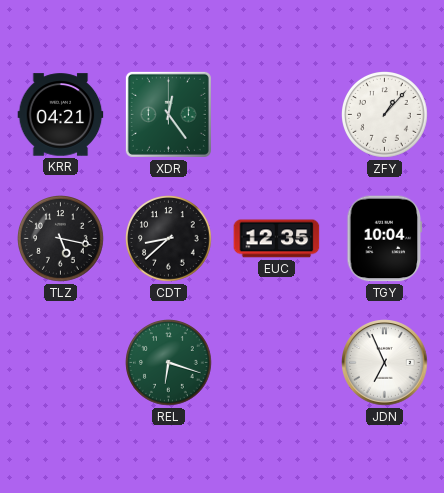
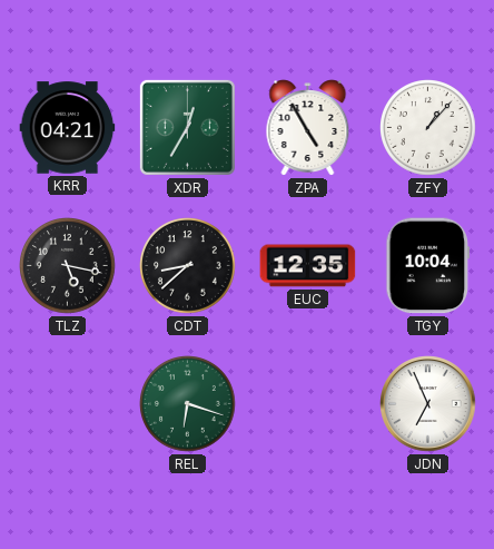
XDR: 12:24 -> 12:35 (187, 127)
ZPA: none -> 4:55 (308, 128)
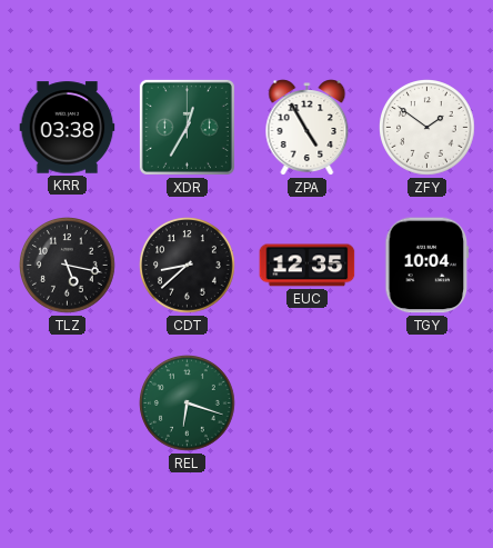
KRR: 04:21 -> 03:38 (68, 128)
ZFY: 1:07 -> 1:51 (427, 128)
JDN: 6:56 -> none (428, 404)
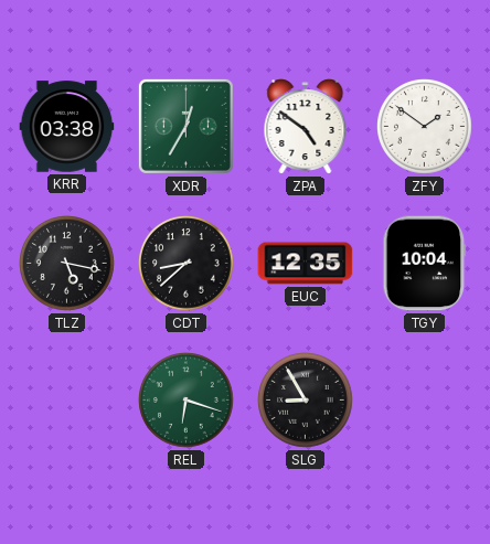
ZPA: 4:55 -> 4:51 (306, 127)
SLG: none -> 8:55 (306, 401)
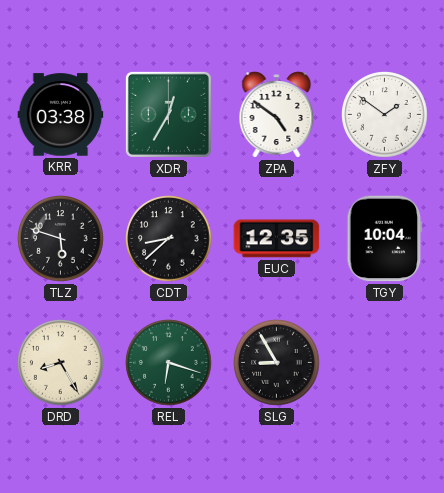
TLZ: 5:17 -> 5:48 (61, 239)
DRD: none -> 8:25 (61, 363)
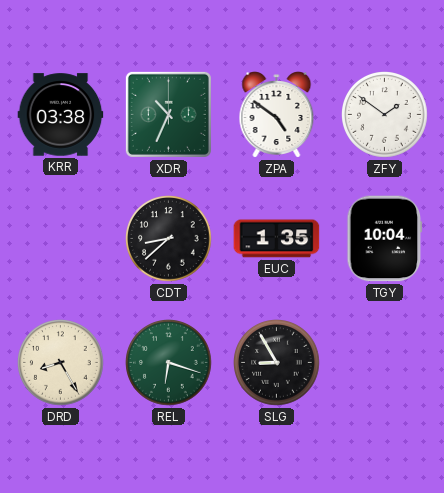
XDR: 12:35 -> 10:34 (168, 114)
TLZ: 5:48 -> none (61, 239)
EUC: 12:35 -> 1:35 (277, 239)
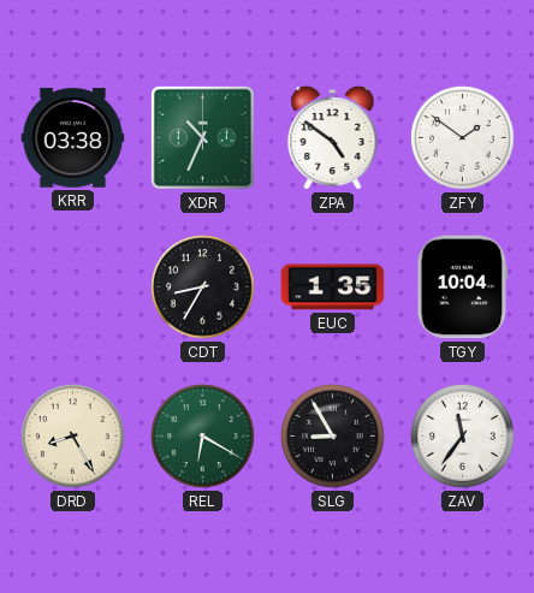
CDT: 8:38 -> 8:35 (203, 287)
REL: 6:18 -> 6:20 (203, 437)
ZAV: none -> 11:36 (463, 437)
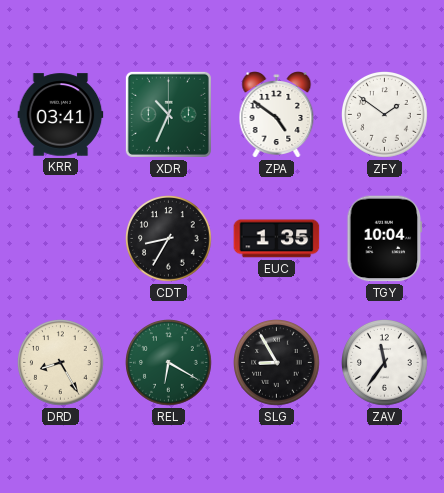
KRR: 03:38 -> 03:41 (61, 115)
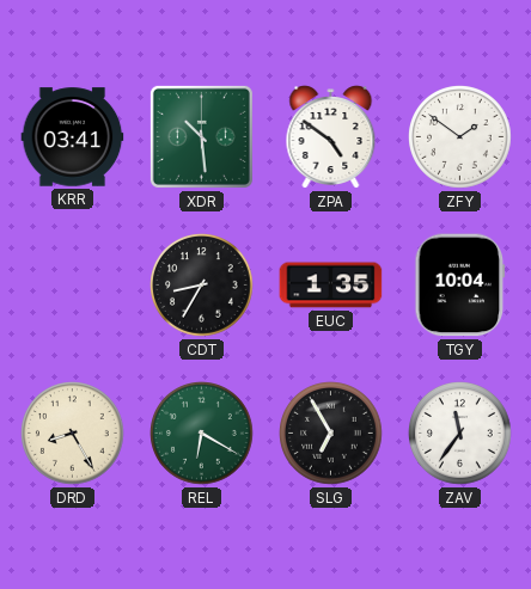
XDR: 10:34 -> 10:29 (201, 136)
SLG: 8:55 -> 6:55 (331, 434)
